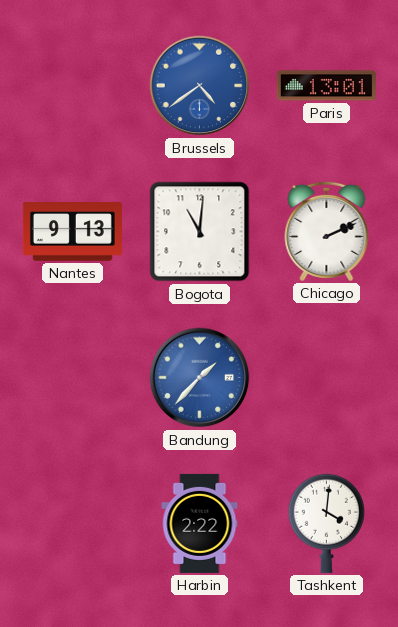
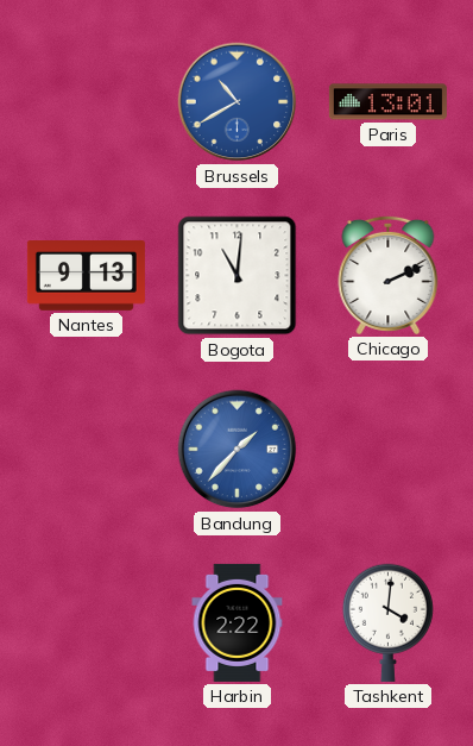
Brussels: 4:39 -> 10:40 (238, 102)
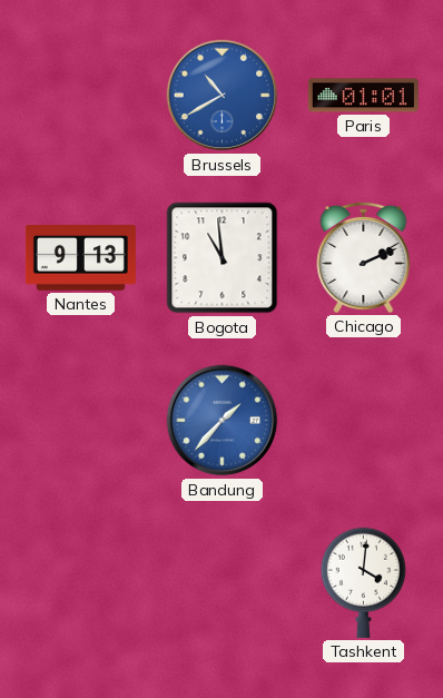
Paris: 13:01 -> 01:01 (363, 96)
Bogota: 11:01 -> 10:59 (223, 258)
Harbin: 2:22 -> none (238, 622)
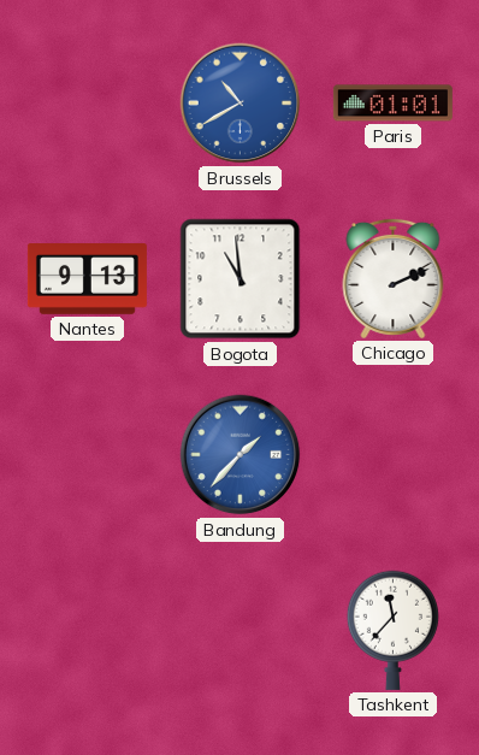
Tashkent: 4:01 -> 11:37 (392, 630)
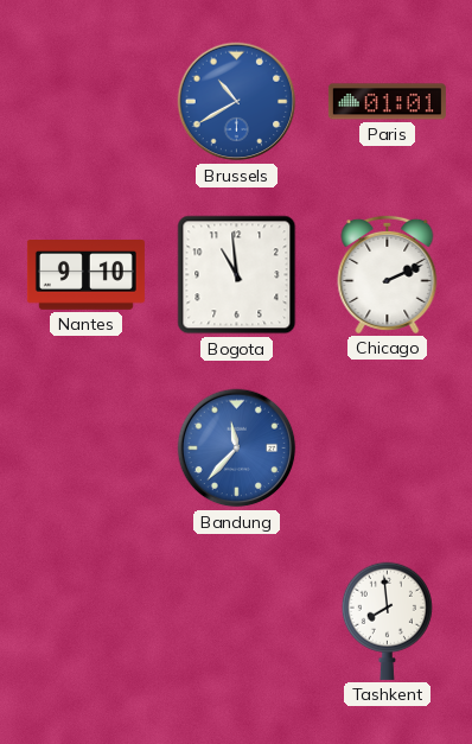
Nantes: 9:13 -> 9:10 (85, 275)
Bandung: 1:37 -> 11:37 (237, 449)
Tashkent: 11:37 -> 7:59 (387, 621)
